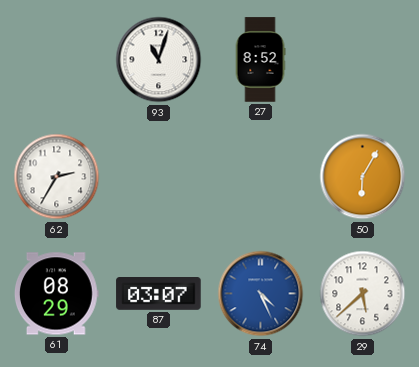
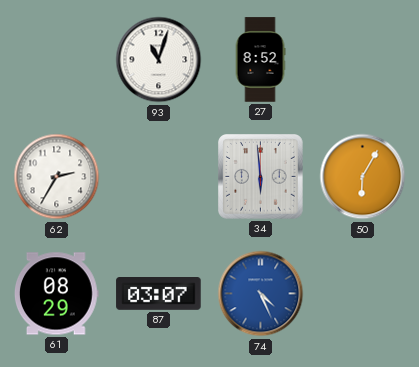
34: none -> 5:59 (261, 177)
29: 5:38 -> none (363, 294)
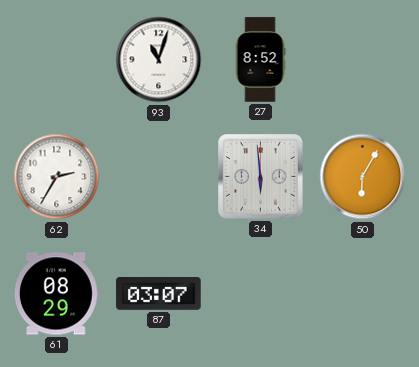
74: 4:26 -> none (261, 294)
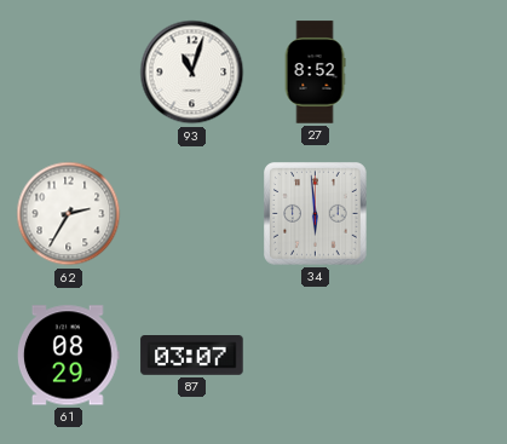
50: 6:05 -> none (363, 177)
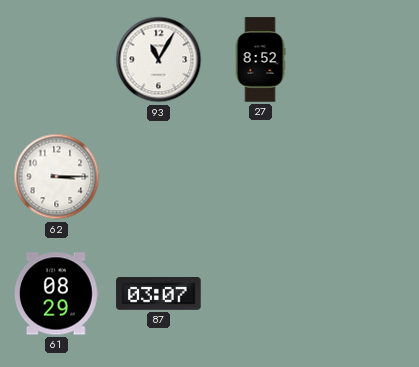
93: 11:03 -> 11:05 (159, 60)
62: 2:35 -> 3:15 (57, 177)
34: 5:59 -> none (316, 214)
